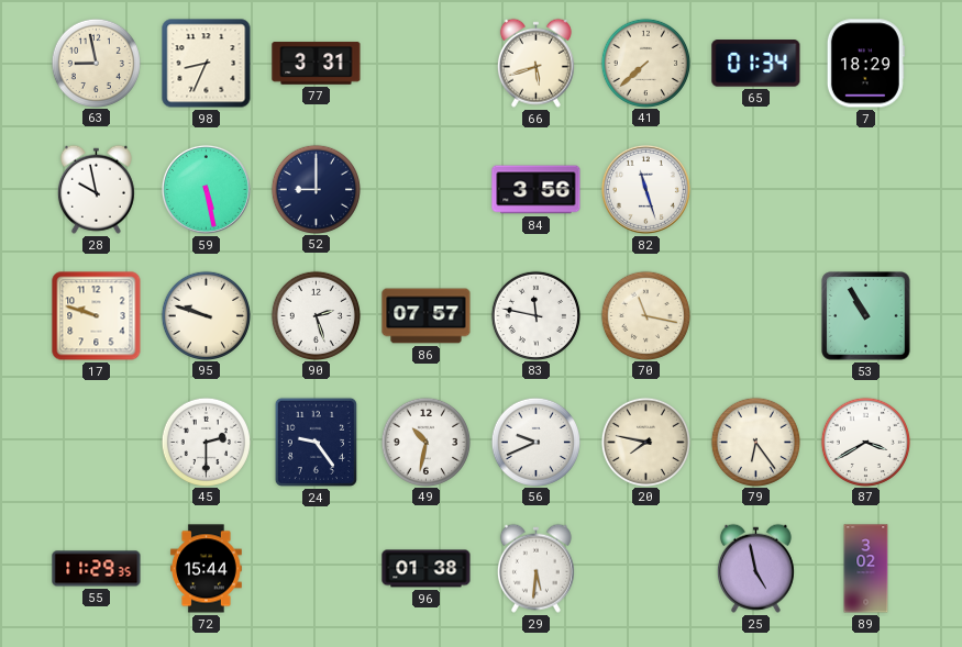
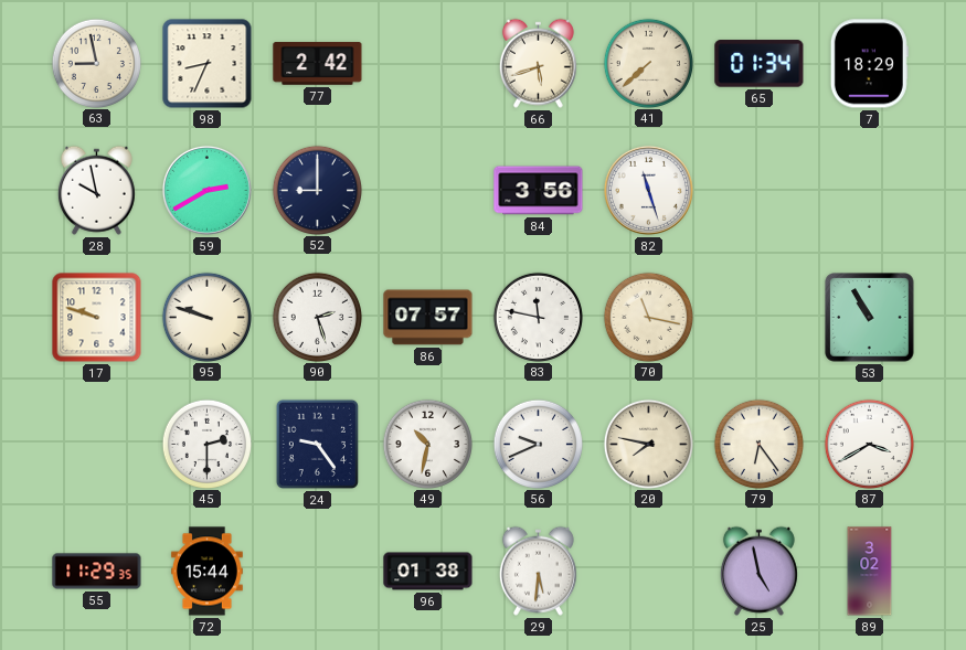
77: 3:31 -> 2:42 (318, 64)
59: 5:28 -> 2:40 (206, 190)
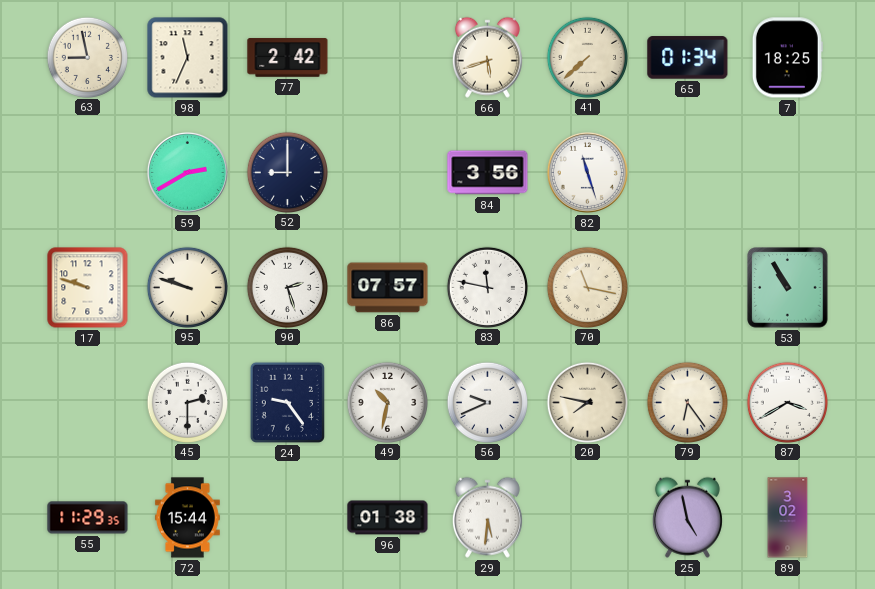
98: 8:34 -> 11:34 (188, 58)
7: 18:29 -> 18:25 (787, 58)
28: 9:58 -> none (96, 190)
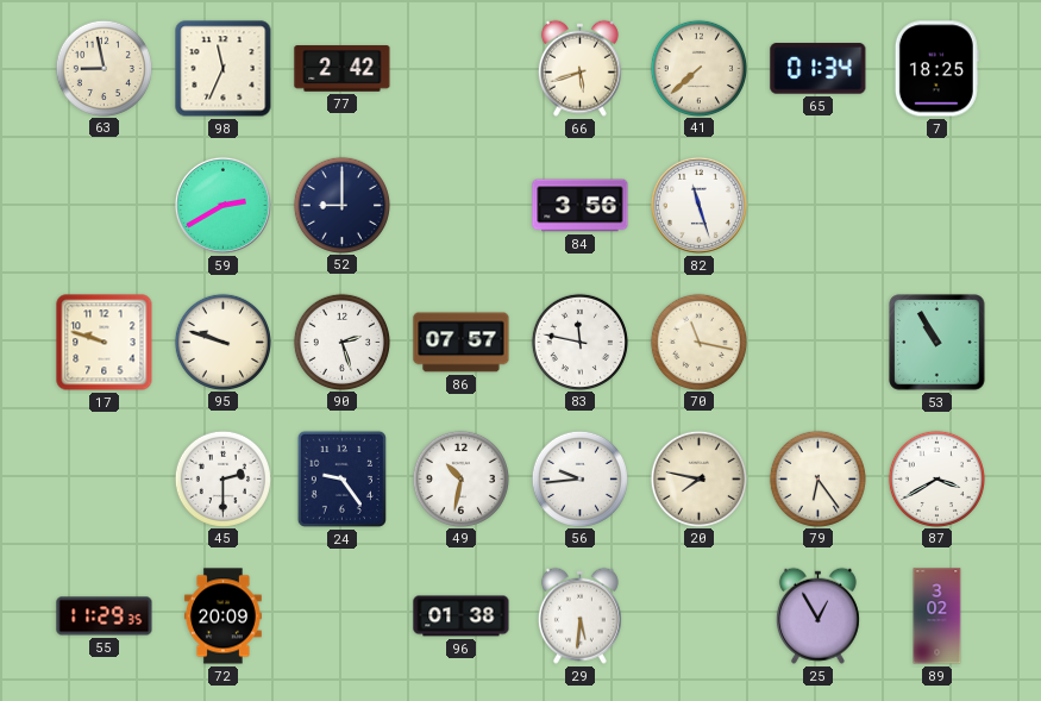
56: 9:41 -> 9:44 (579, 478)
72: 15:44 -> 20:09 (222, 616)
25: 4:58 -> 12:55 (817, 615)
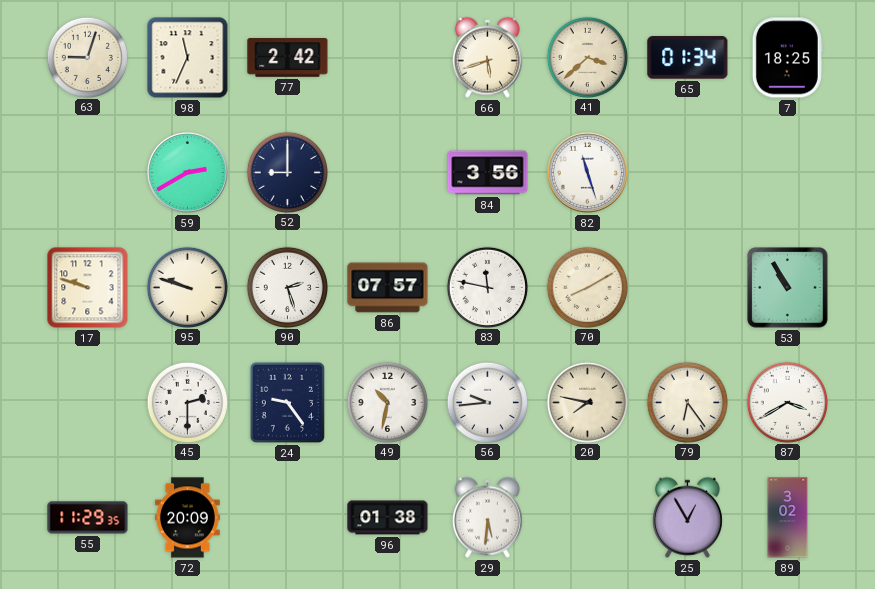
63: 8:58 -> 9:03 (87, 57)
41: 7:38 -> 3:38 (587, 57)
70: 11:17 -> 8:10 (587, 287)
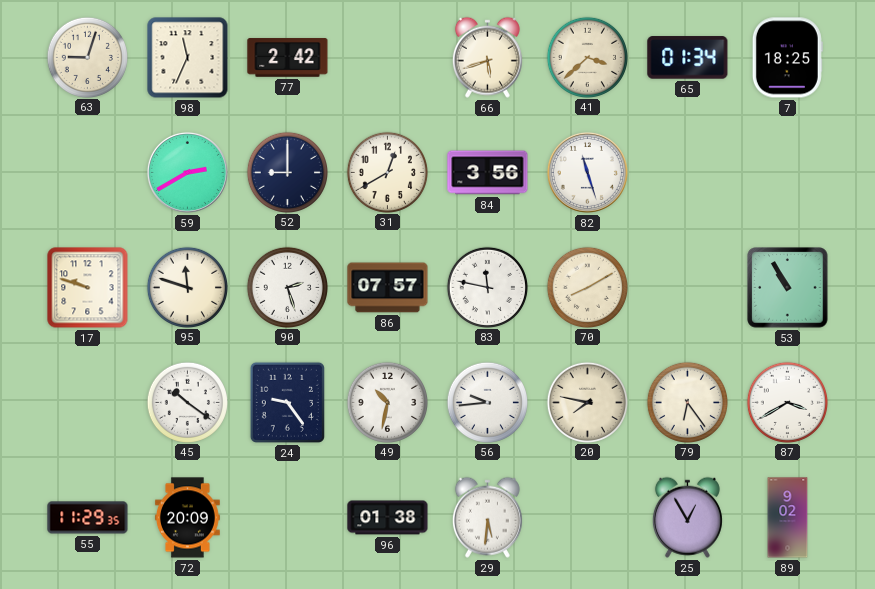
31: none -> 12:40 (387, 172)
95: 9:48 -> 11:48 (187, 287)
45: 2:30 -> 10:21 (187, 402)
89: 3:02 -> 9:02 (788, 518)
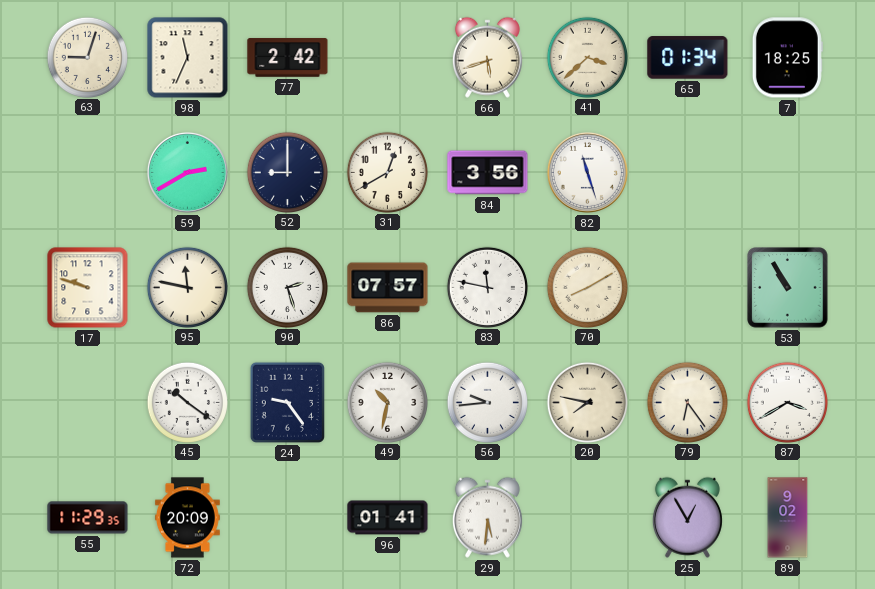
95: 11:48 -> 11:47 (187, 287)
96: 01:38 -> 01:41 (388, 518)
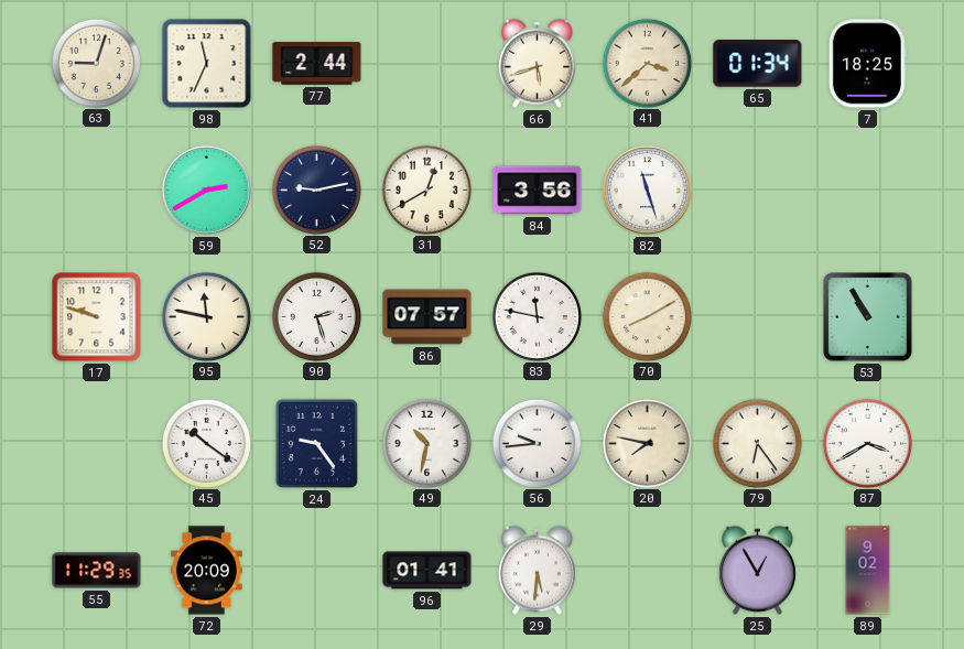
77: 2:42 -> 2:44 (317, 64)
52: 9:00 -> 9:13 (316, 190)
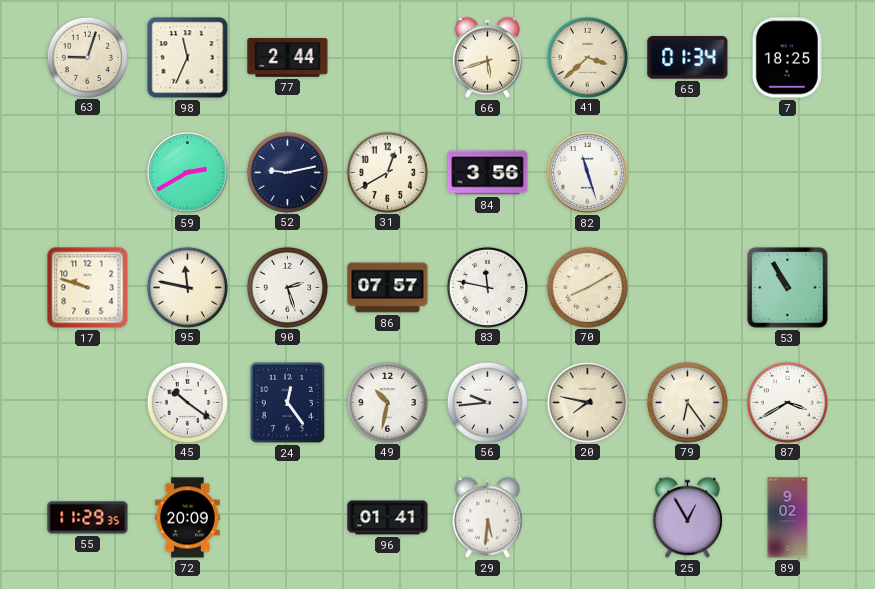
24: 9:24 -> 12:24 (287, 402)
